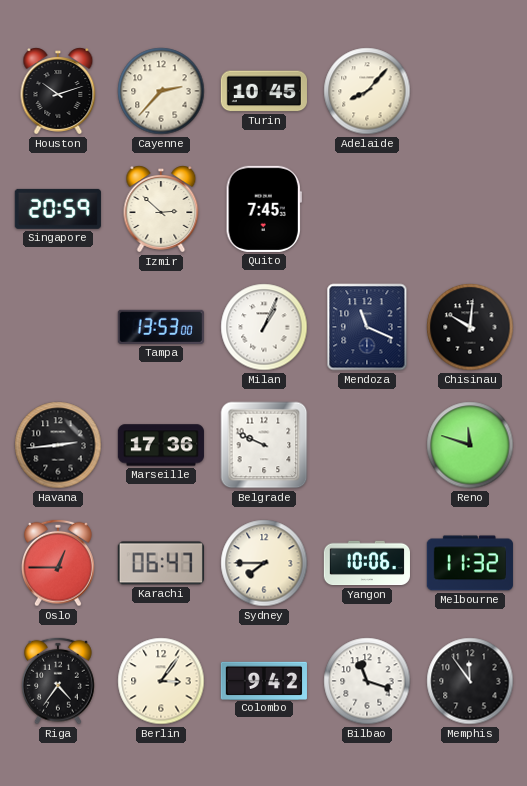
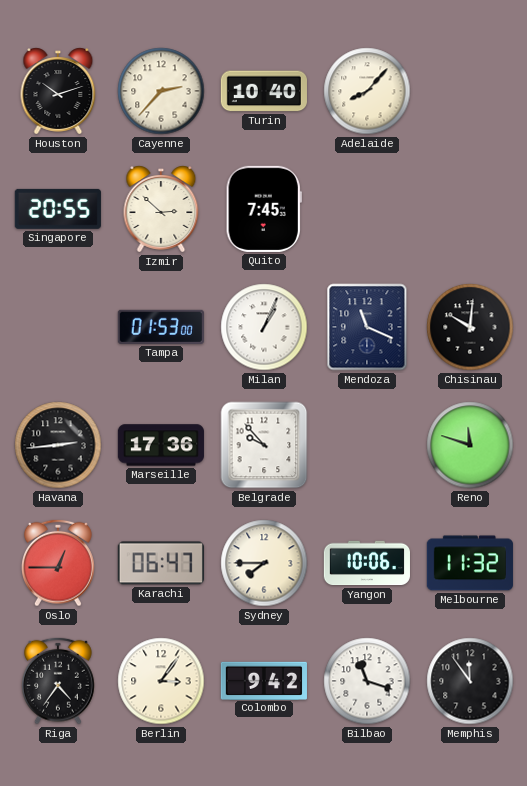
Turin: 10:45 -> 10:40 (264, 91)
Singapore: 20:59 -> 20:55 (58, 209)
Tampa: 13:53 -> 01:53 (161, 327)
Belgrade: 9:49 -> 9:53 (264, 445)
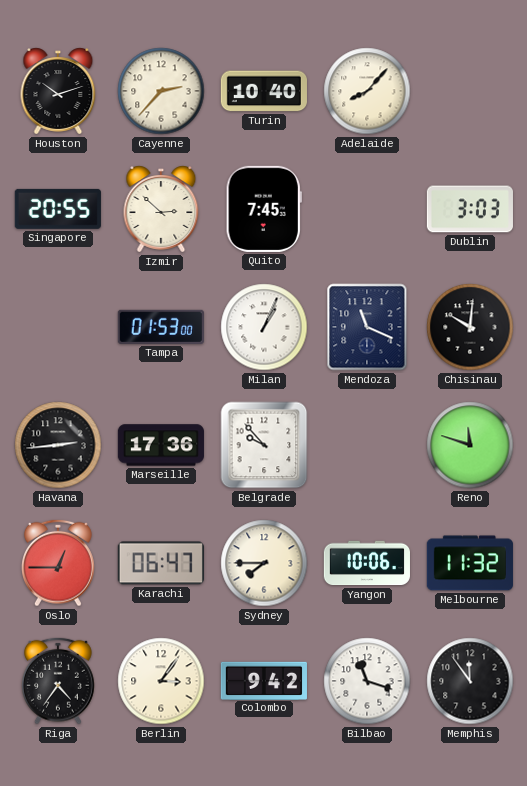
Dublin: none -> 3:03 (470, 209)
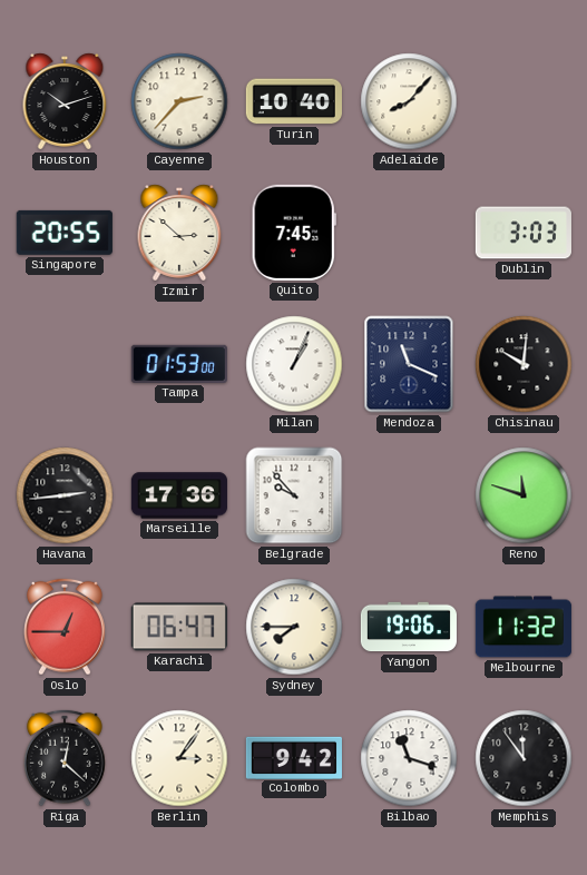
Yangon: 10:06 -> 19:06 (409, 627)
Riga: 4:36 -> 12:22 (66, 758)
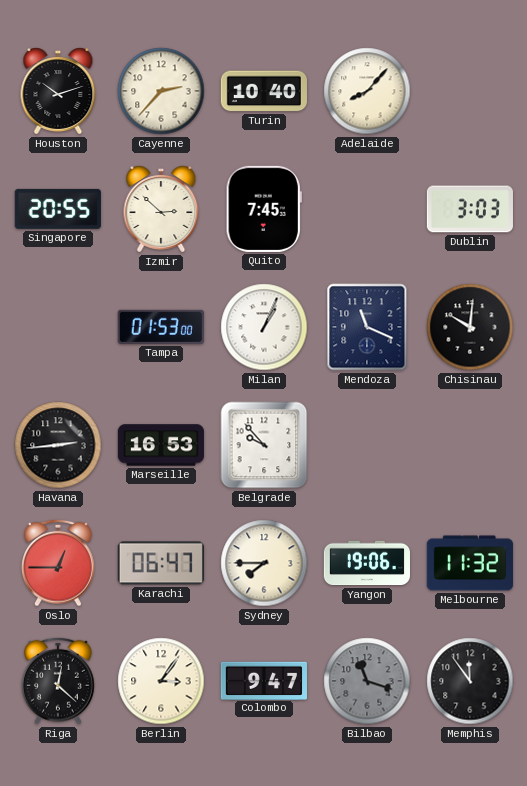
Marseille: 17:36 -> 16:53 (161, 445)
Reno: 11:48 -> none (524, 495)
Colombo: 9:42 -> 9:47 (264, 680)
Bilbao dial: white -> grey (367, 681)
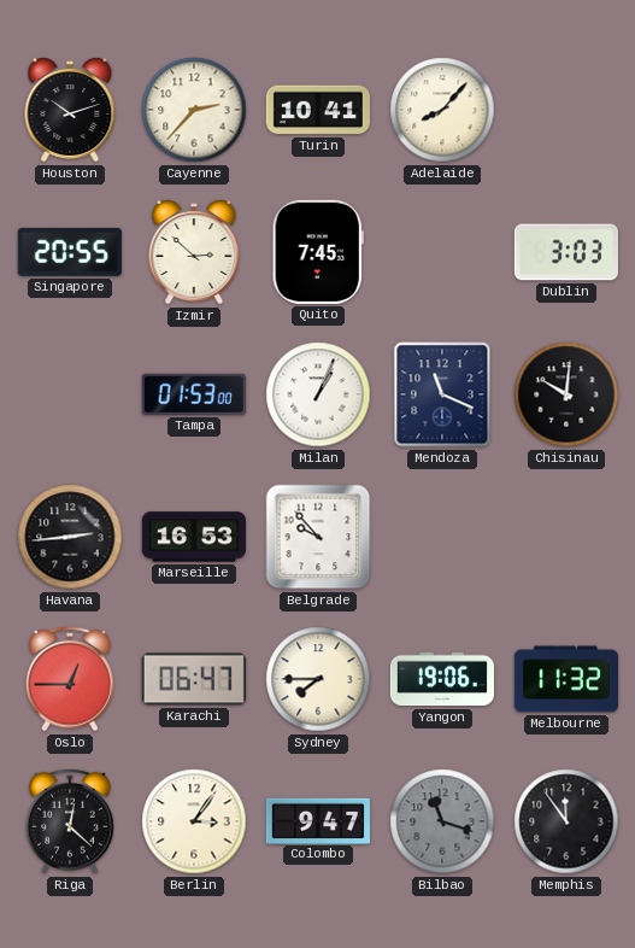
Turin: 10:40 -> 10:41 (318, 110)
